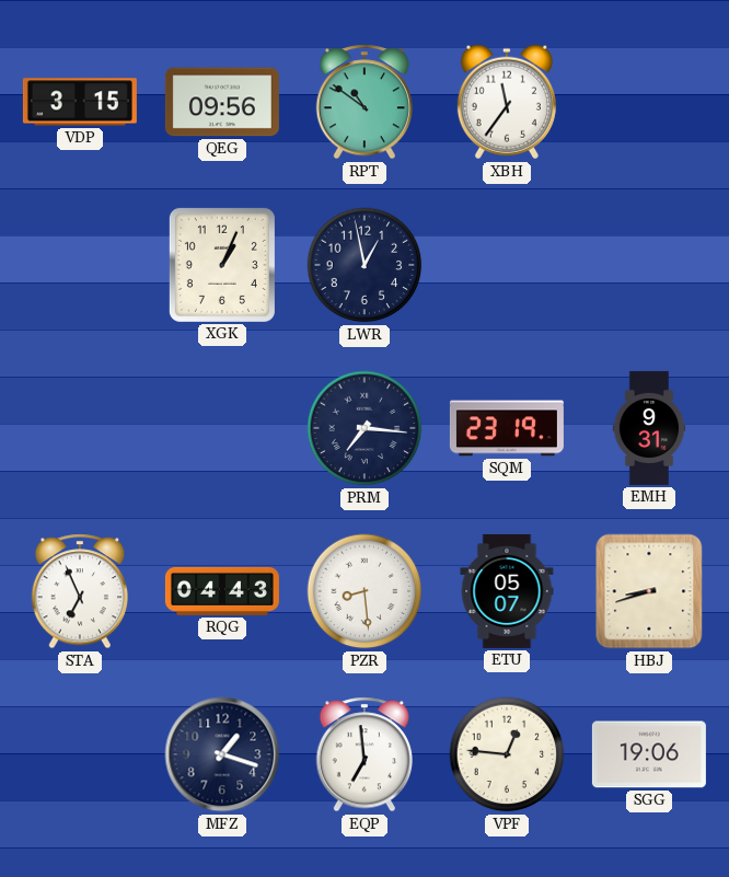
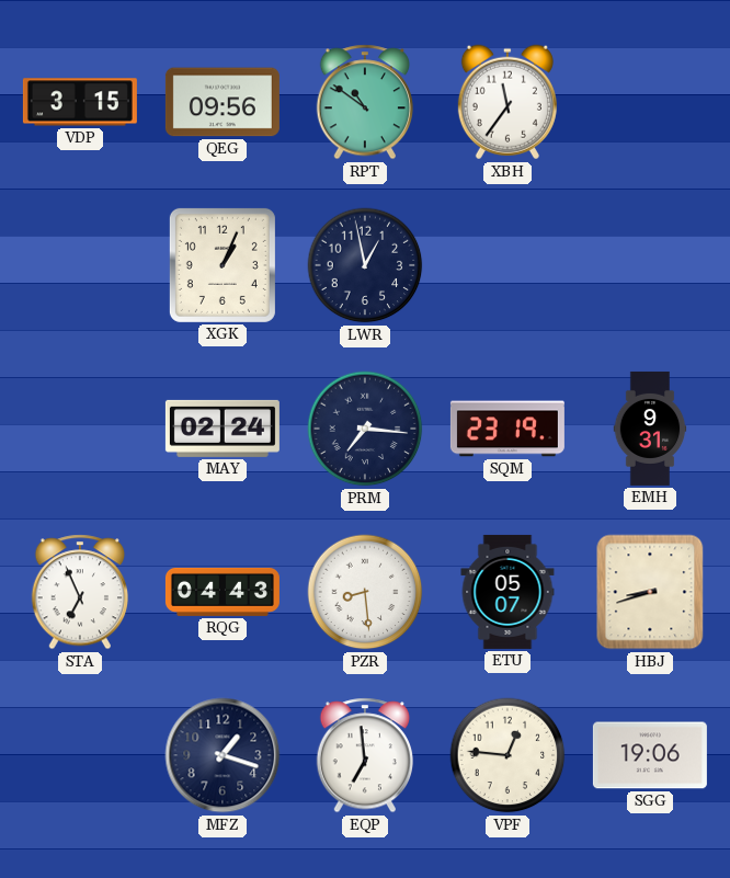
MAY: none -> 02:24 (223, 429)
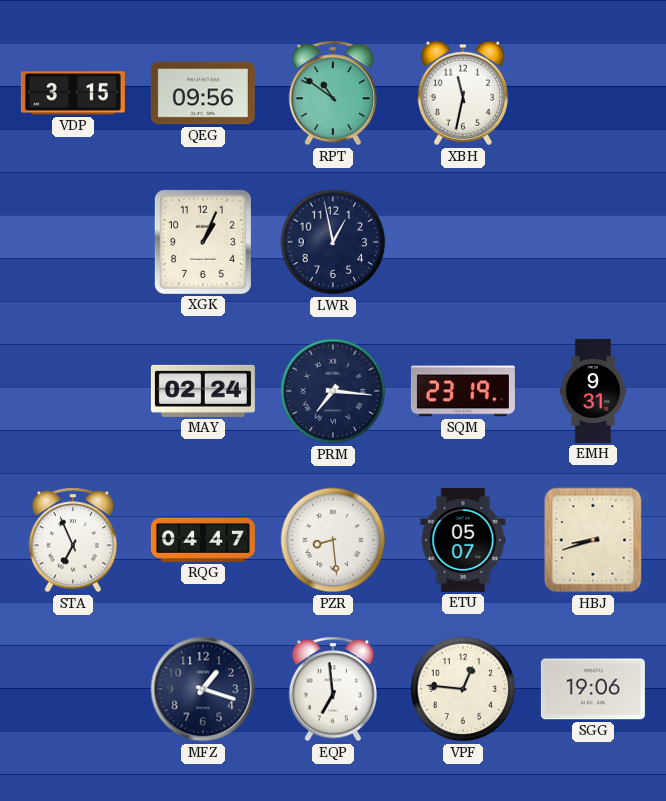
XBH: 11:36 -> 11:32 (463, 93)
RQG: 04:43 -> 04:47 (203, 540)
